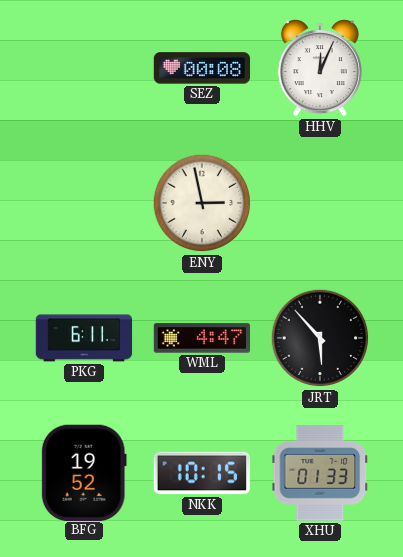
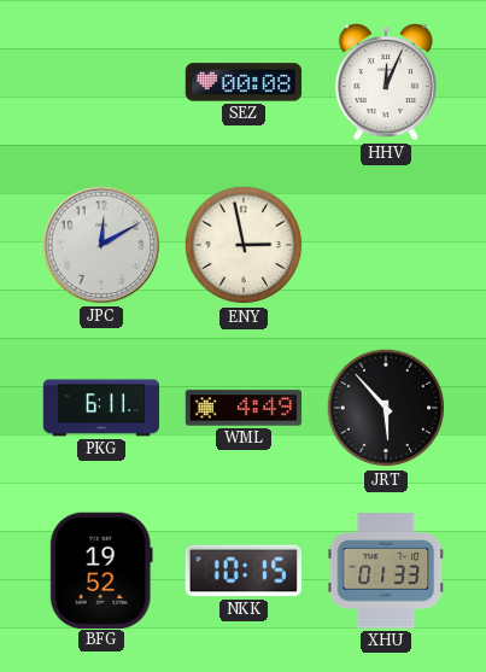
JPC: none -> 12:10 (101, 245)
WML: 4:47 -> 4:49 (244, 408)
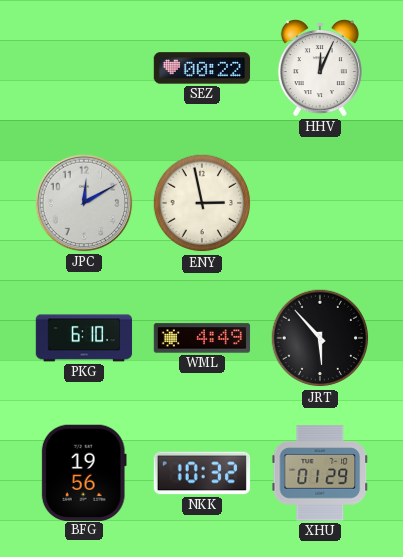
SEZ: 00:08 -> 00:22 (202, 68)
PKG: 6:11 -> 6:10 (84, 338)
BFG: 19:52 -> 19:56 (84, 472)
NKK: 10:15 -> 10:32 (202, 473)
XHU: 01:33 -> 01:29 (319, 473)
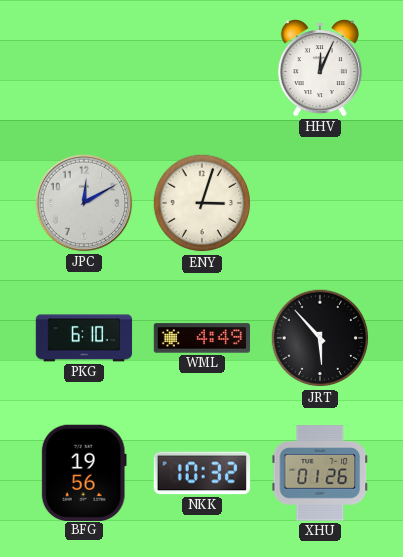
SEZ: 00:22 -> none (202, 68)
ENY: 2:58 -> 3:03 (202, 203)
XHU: 01:29 -> 01:26 (319, 473)
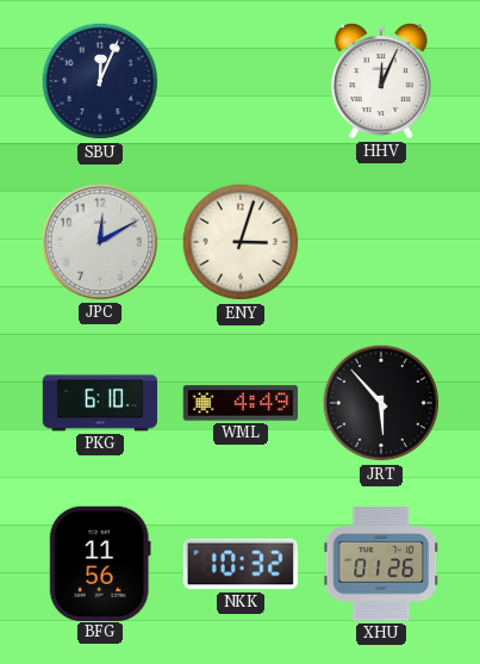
SBU: none -> 12:04 (100, 81)
BFG: 19:56 -> 11:56 (100, 563)
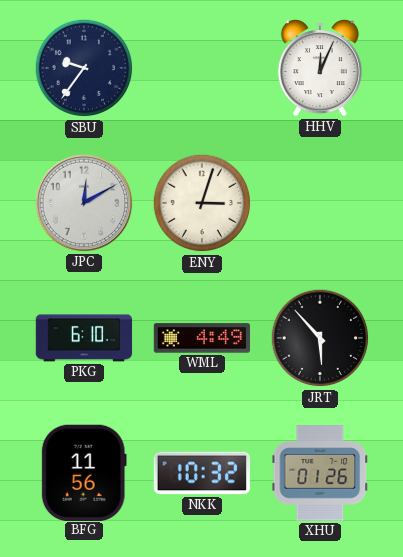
SBU: 12:04 -> 9:36 (84, 68)
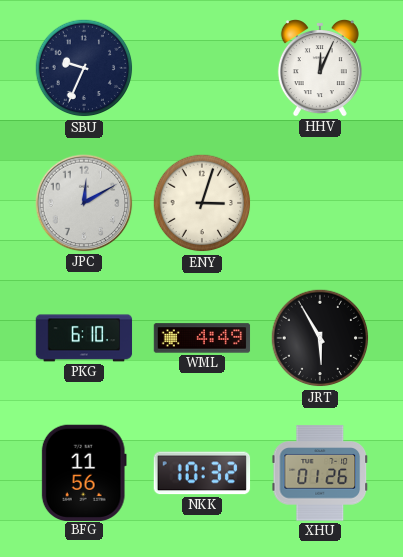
SBU: 9:36 -> 9:34 (84, 68)
JRT: 5:53 -> 5:55 (320, 338)
